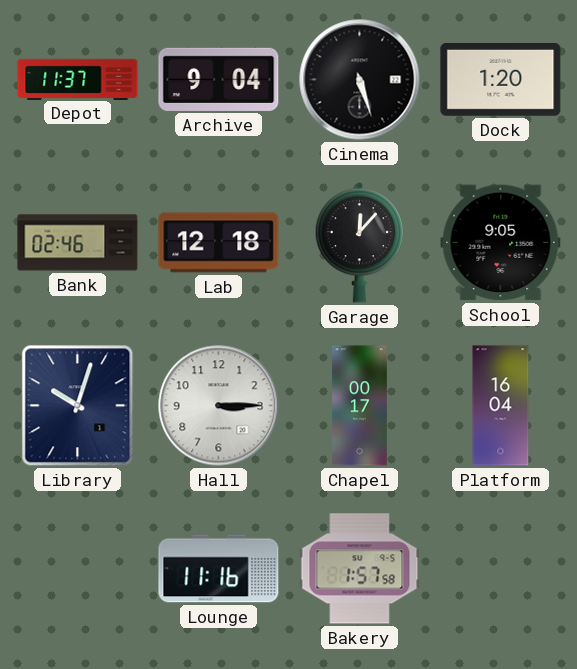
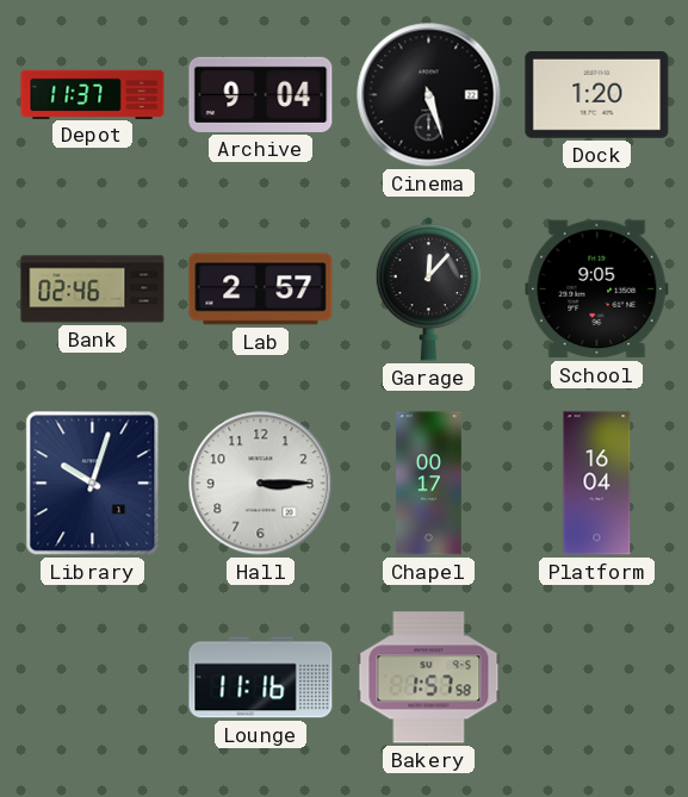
Lab: 12:18 -> 2:57 (261, 289)
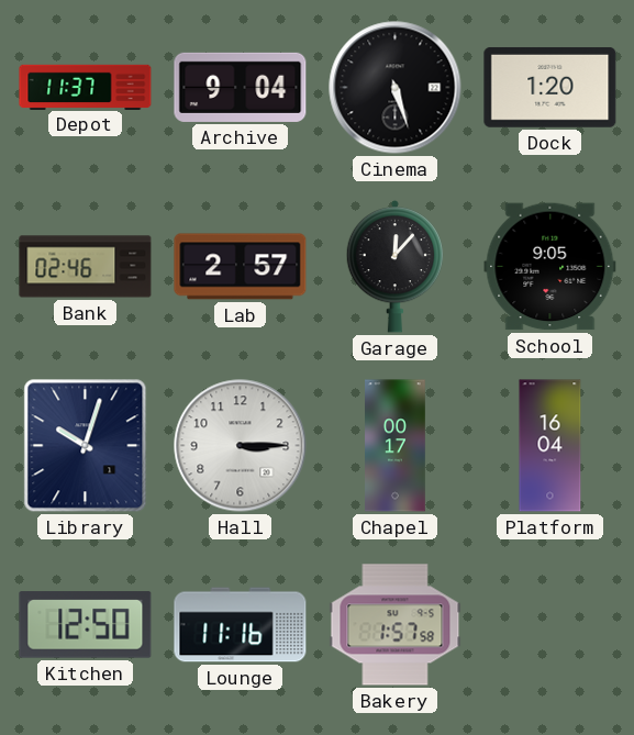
Kitchen: none -> 12:50 (86, 625)
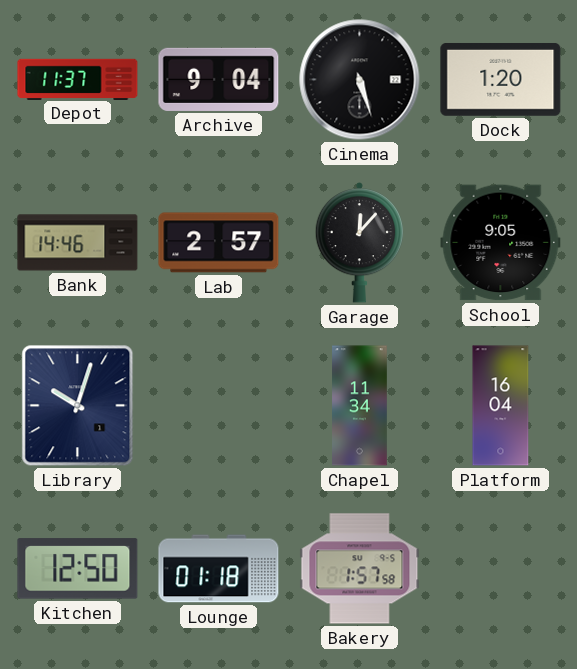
Bank: 02:46 -> 14:46 (78, 243)
Hall: 3:15 -> none (241, 446)
Chapel: 00:17 -> 11:34 (360, 406)
Lounge: 11:16 -> 01:18 (219, 569)
